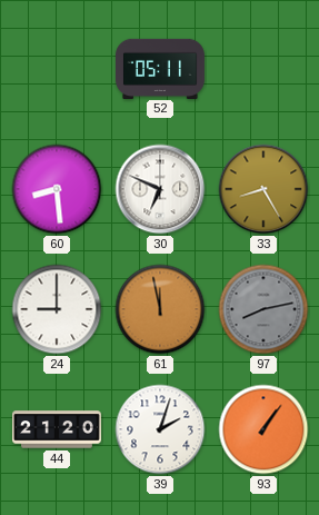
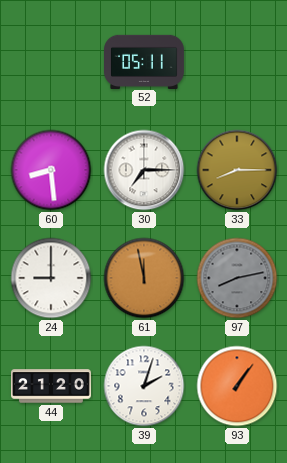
30: 6:49 -> 7:15 (144, 170)
33: 8:25 -> 8:15 (237, 170)
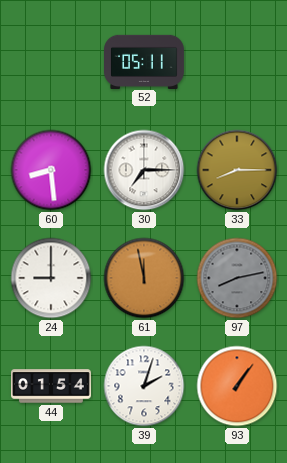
44: 21:20 -> 01:54 (52, 386)
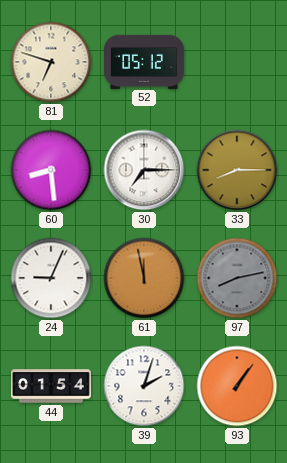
81: none -> 6:48 (51, 62)
52: 05:11 -> 05:12 (145, 61)
24: 9:00 -> 9:04 (51, 278)
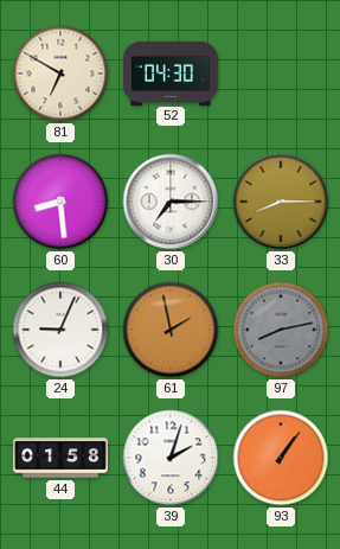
81: 6:48 -> 6:50 (60, 74)
52: 05:12 -> 04:30 (172, 72)
61: 11:58 -> 1:58 (171, 330)
44: 01:54 -> 01:58 (62, 458)
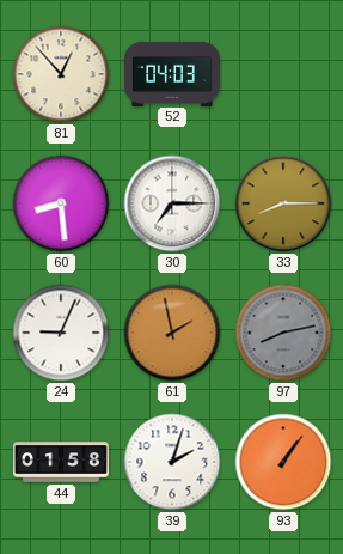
81: 6:50 -> 12:53 (61, 74)
52: 04:30 -> 04:03 (173, 73)
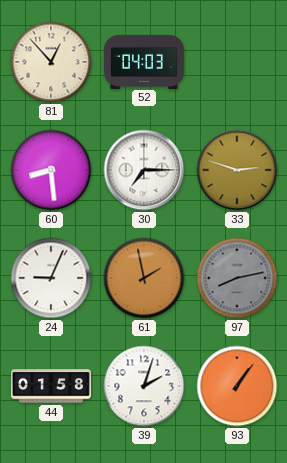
33: 8:15 -> 2:48 (237, 170)
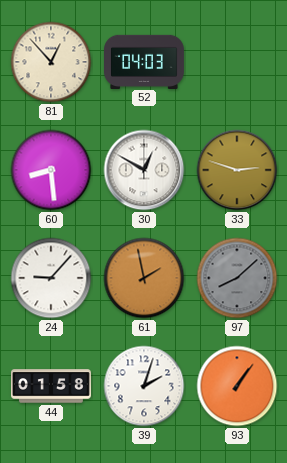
30: 7:15 -> 12:50 (144, 170)
24: 9:04 -> 9:07 (51, 278)
97: 8:13 -> 8:08 (237, 278)
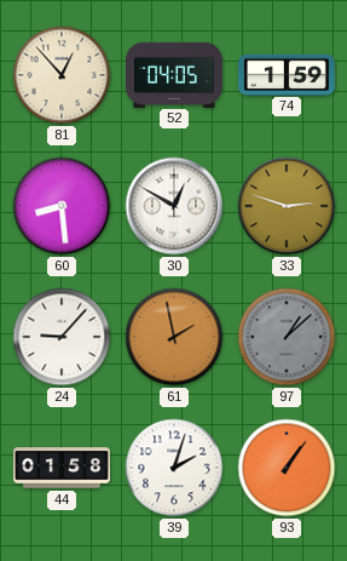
52: 04:03 -> 04:05 (175, 74)
74: none -> 1:59 (288, 74)
97: 8:08 -> 1:08 (287, 337)
